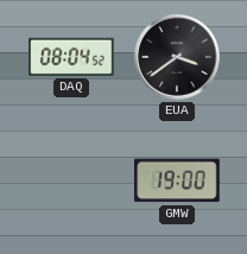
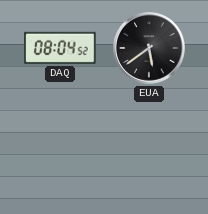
EUA: 3:39 -> 5:39 (150, 49)
GMW: 19:00 -> none (178, 180)
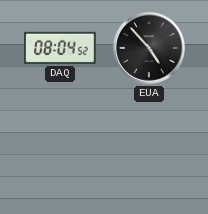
EUA: 5:39 -> 4:53 (150, 49)
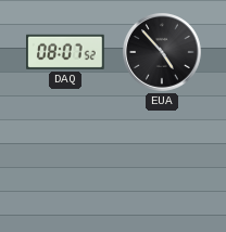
DAQ: 08:04 -> 08:07 (66, 52)
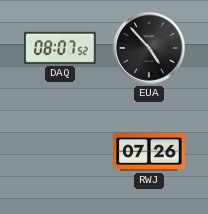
RWJ: none -> 07:26 (149, 153)
